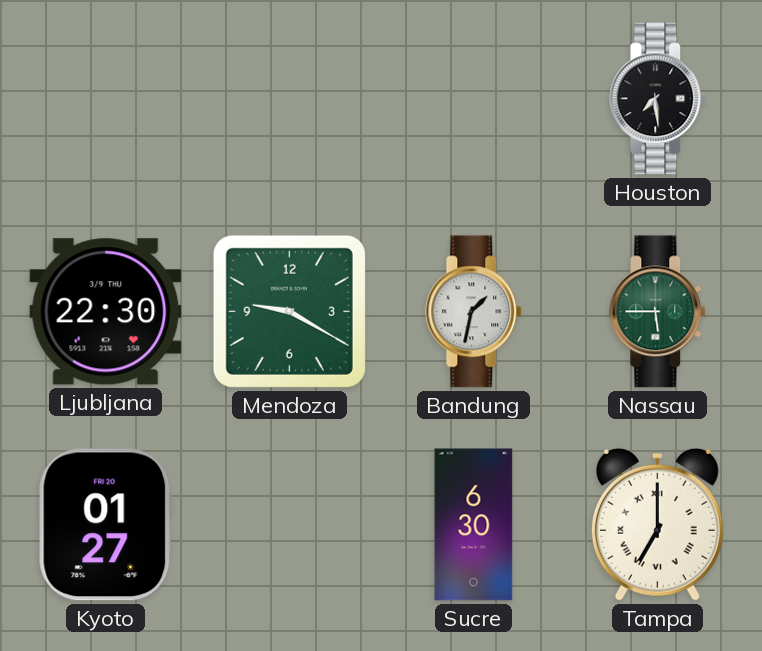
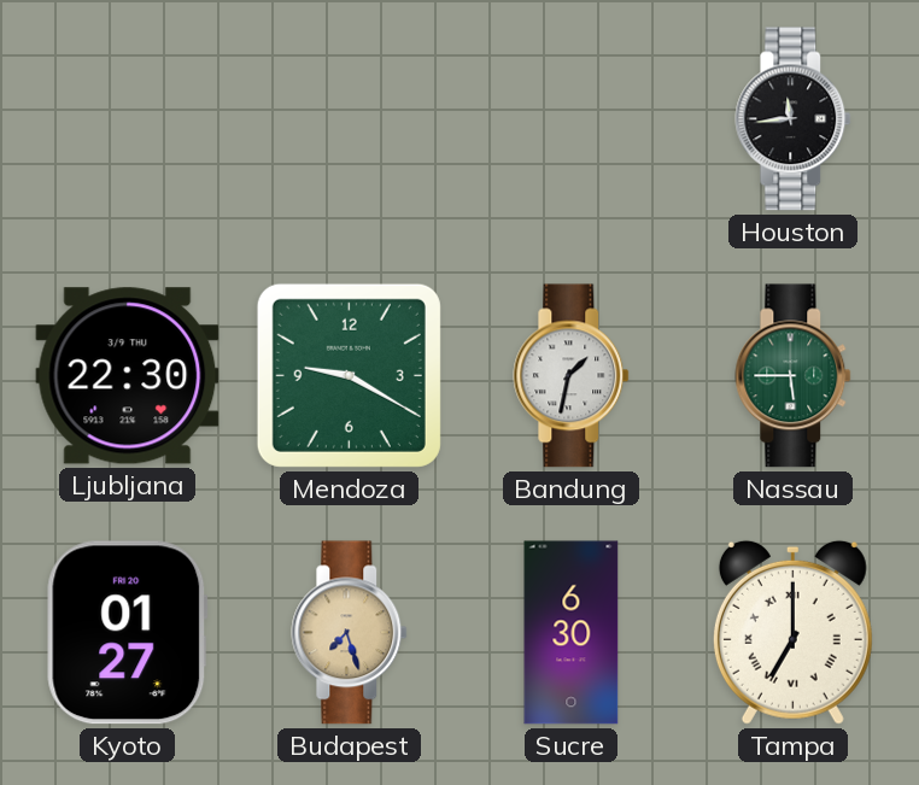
Houston: 7:29 -> 11:44 (794, 119)
Budapest: none -> 7:27 (350, 633)
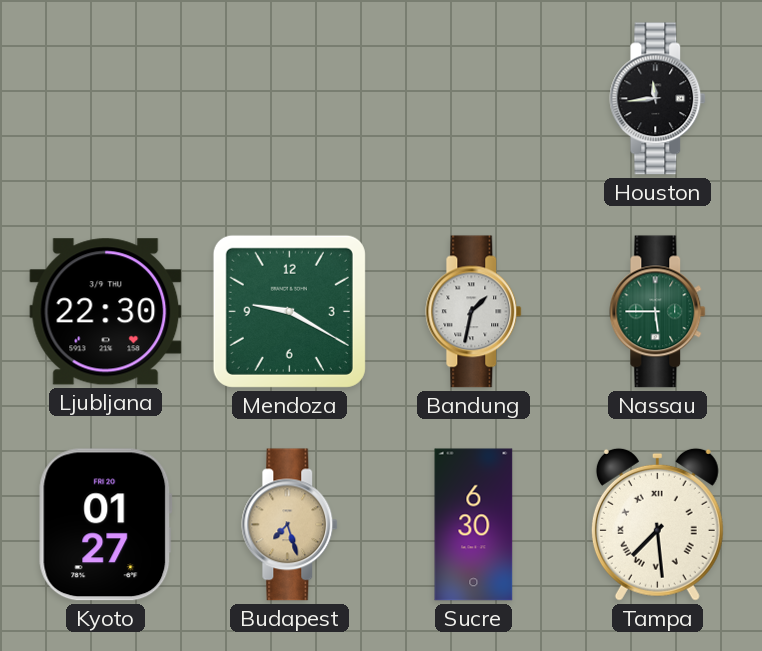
Tampa: 7:00 -> 7:29 (657, 524)
